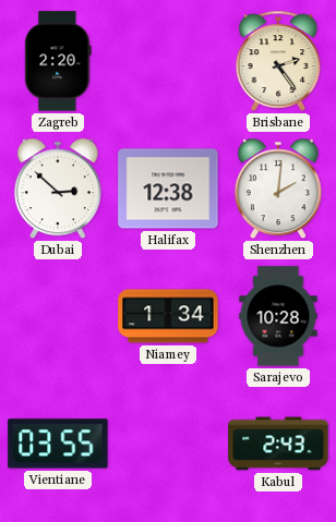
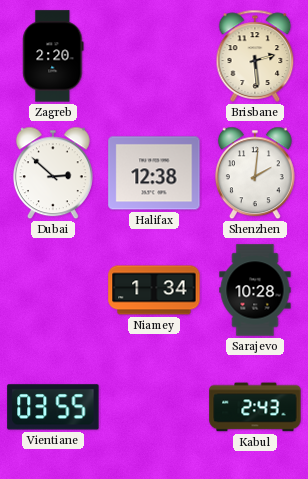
Brisbane: 2:24 -> 2:29 (255, 56)
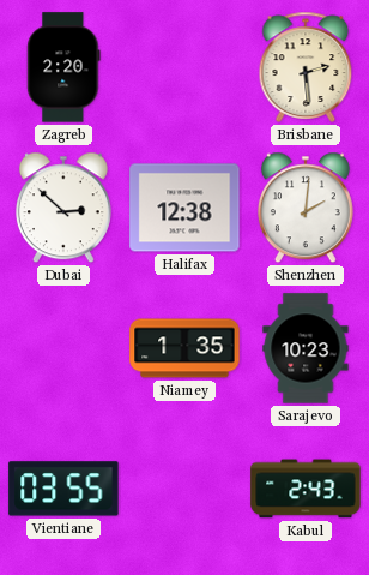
Niamey: 1:34 -> 1:35 (184, 348)
Sarajevo: 10:28 -> 10:23 (306, 348)
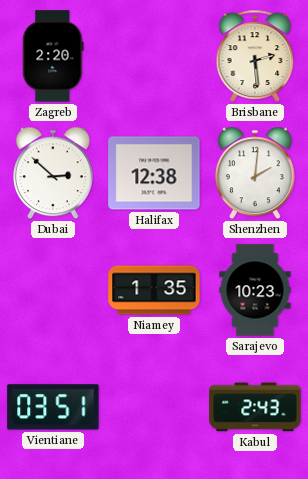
Vientiane: 03:55 -> 03:51 (53, 407)
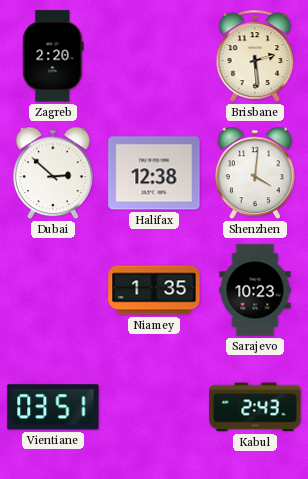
Shenzhen: 2:01 -> 4:01 (255, 173)
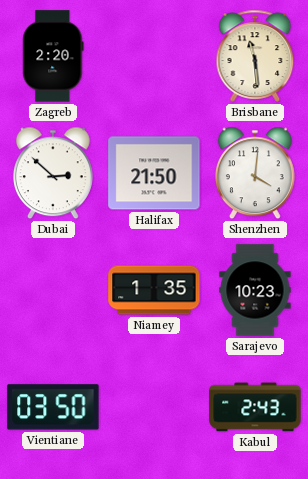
Brisbane: 2:29 -> 11:29 (255, 56)
Halifax: 12:38 -> 21:50 (154, 173)
Vientiane: 03:51 -> 03:50 (53, 407)
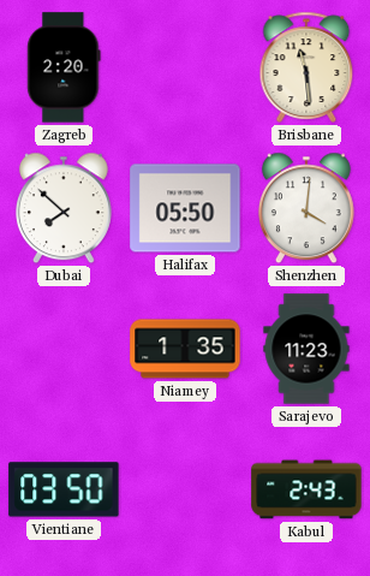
Dubai: 2:52 -> 7:52 (64, 208)
Halifax: 21:50 -> 05:50 (185, 208)
Sarajevo: 10:23 -> 11:23 (306, 349)
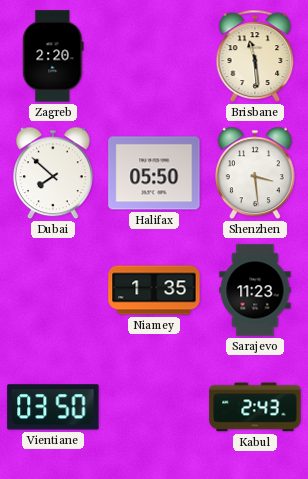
Shenzhen: 4:01 -> 3:29 (255, 173)
